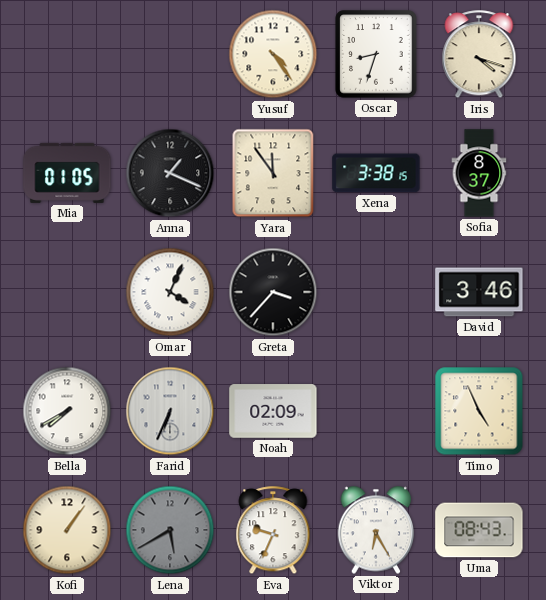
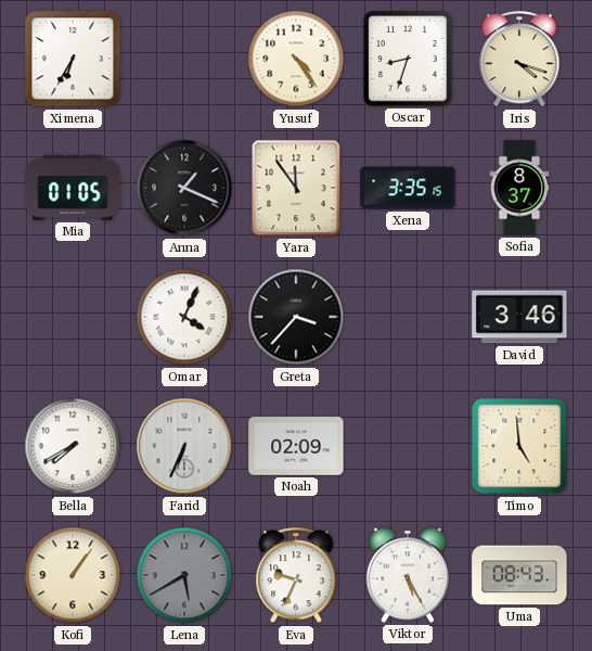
Ximena: none -> 6:35 (73, 59)
Xena: 3:38 -> 3:35 (408, 188)
Timo: 4:56 -> 4:59 (519, 446)
Viktor: 6:25 -> 5:25 (408, 575)
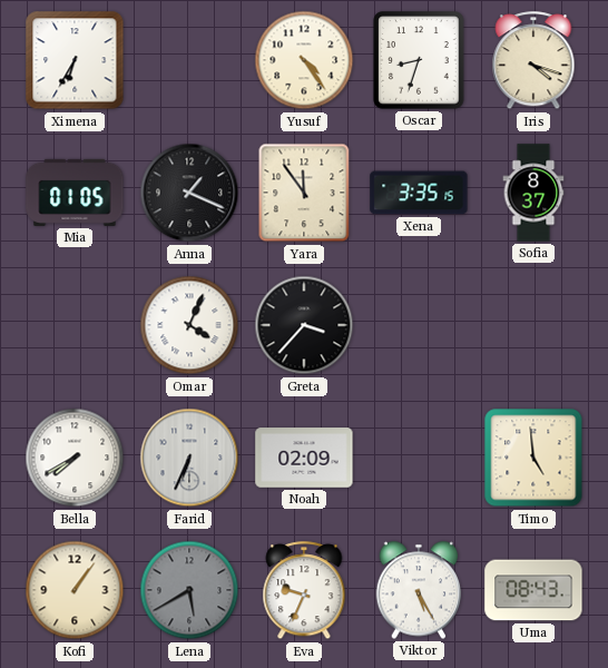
David: 3:46 -> none (519, 317)
